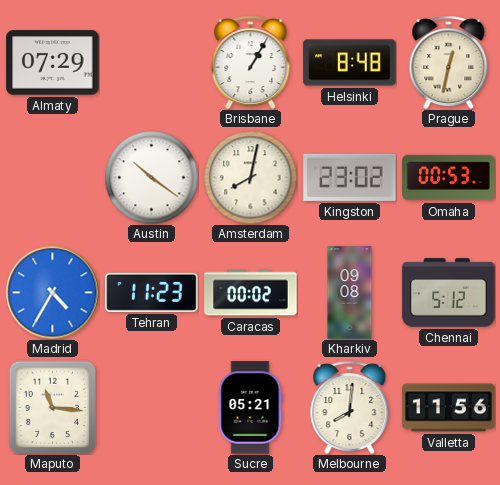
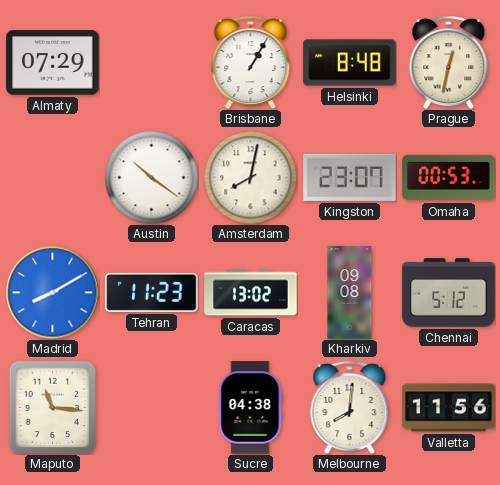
Kingston: 23:02 -> 23:07 (350, 177)
Madrid: 4:35 -> 8:10 (52, 292)
Caracas: 00:02 -> 13:02 (251, 293)
Sucre: 05:21 -> 04:38 (251, 408)
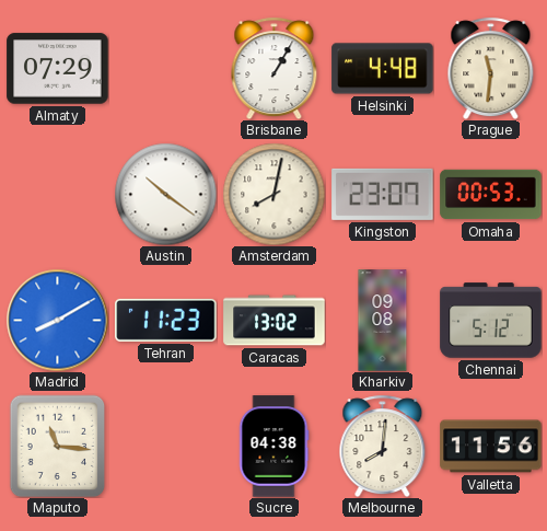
Helsinki: 8:48 -> 4:48 (383, 69)
Prague: 12:32 -> 11:31 (491, 68)
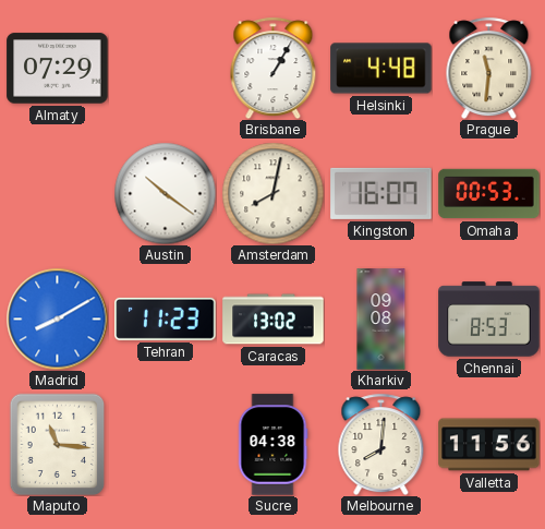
Kingston: 23:07 -> 16:07 (381, 193)
Chennai: 5:12 -> 8:53 (489, 320)
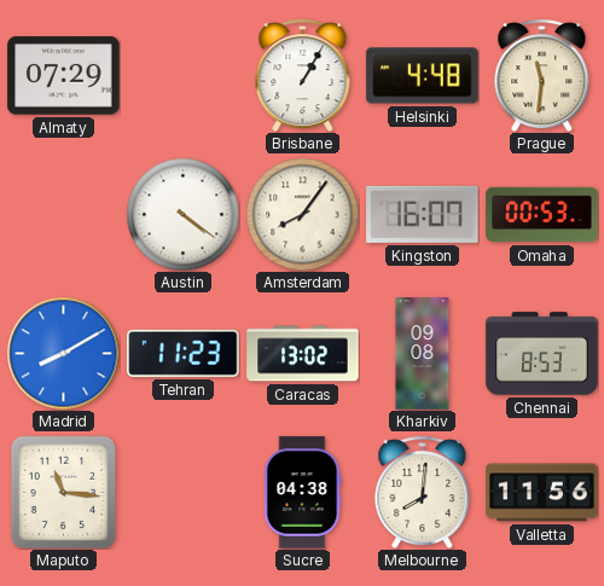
Austin: 10:21 -> 4:21 (182, 214)
Amsterdam: 8:02 -> 8:06 (302, 214)
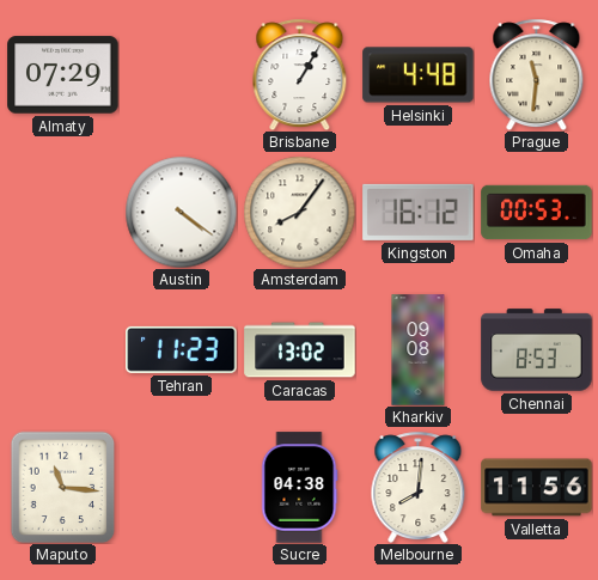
Kingston: 16:07 -> 16:12 (419, 212)
Madrid: 8:10 -> none (63, 353)
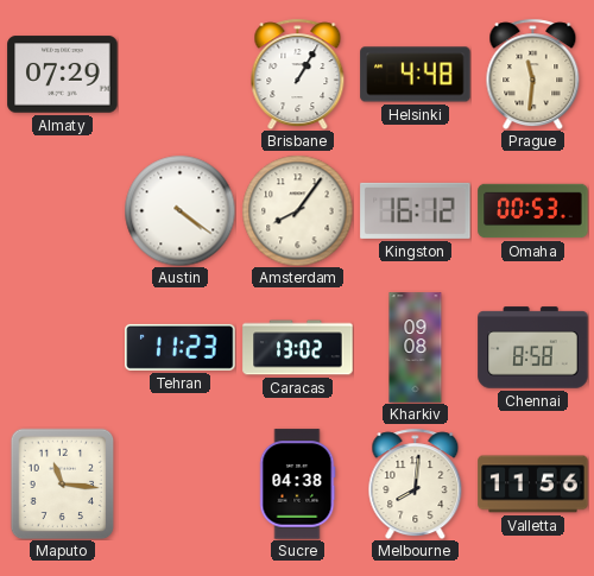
Chennai: 8:53 -> 8:58 (533, 348)
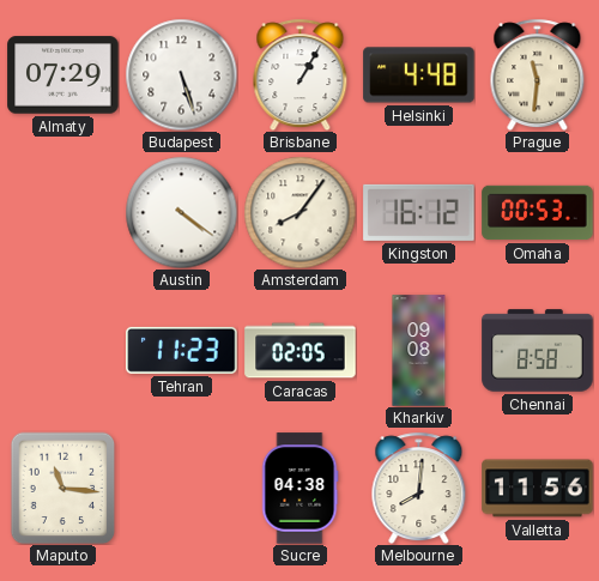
Budapest: none -> 5:27 (181, 74)
Caracas: 13:02 -> 02:05 (301, 351)
